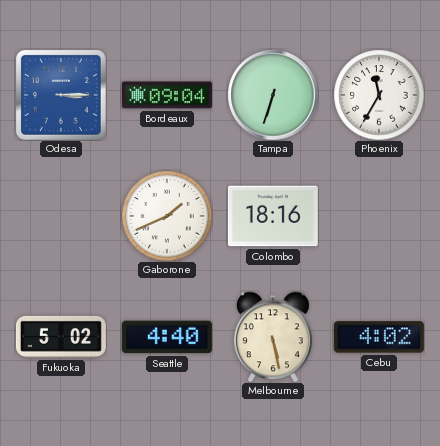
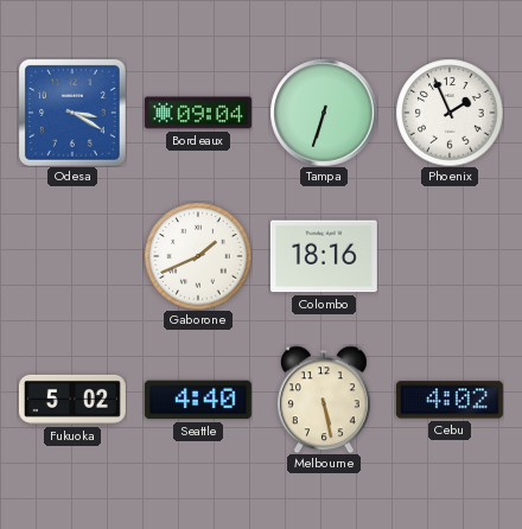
Odesa: 3:15 -> 3:20 (72, 113)
Phoenix: 11:35 -> 1:56 (450, 113)
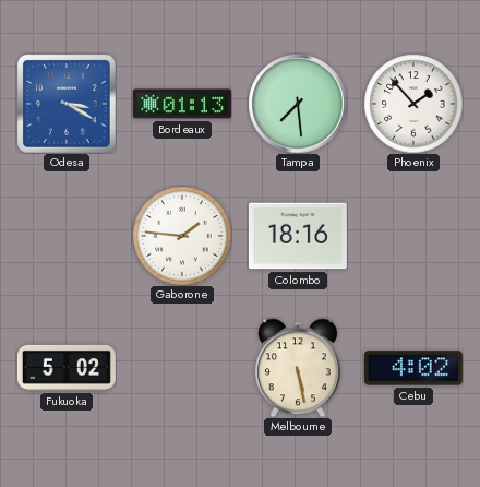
Bordeaux: 09:04 -> 01:13 (182, 104)
Tampa: 6:33 -> 7:29 (298, 104)
Phoenix: 1:56 -> 1:53 (413, 104)
Gaborone: 1:41 -> 1:46 (182, 236)
Seattle: 4:40 -> none (198, 400)
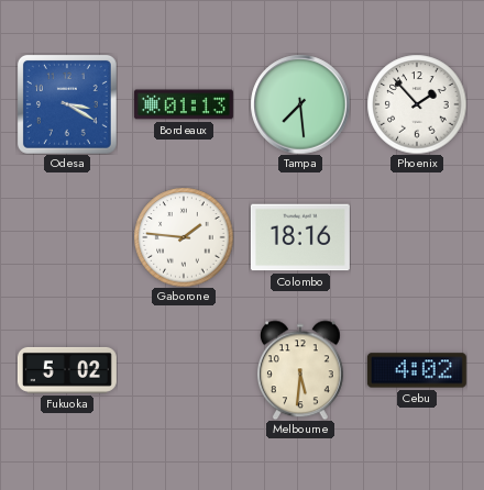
Melbourne: 5:28 -> 5:31 (300, 370)
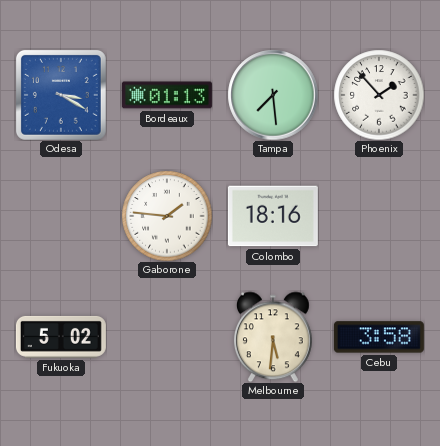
Cebu: 4:02 -> 3:58 (379, 337)
